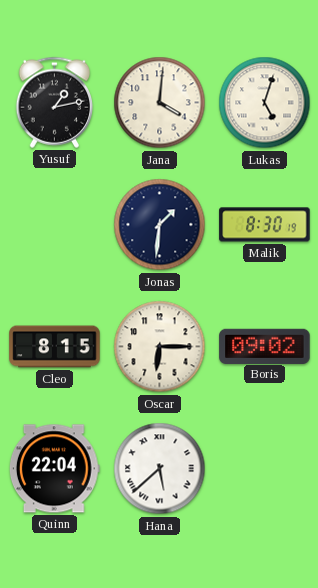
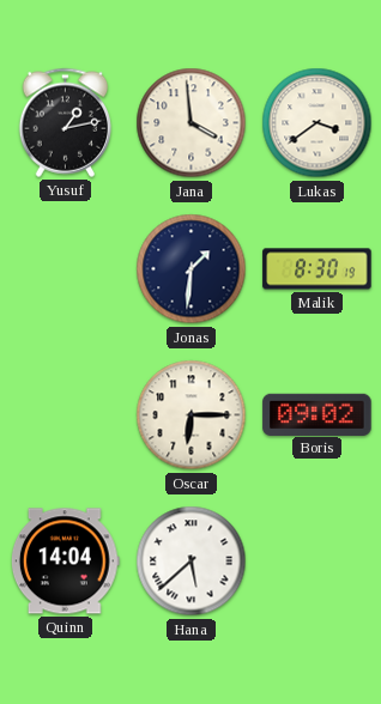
Jana: 4:01 -> 3:59 (192, 123)
Lukas: 5:03 -> 3:39 (317, 123)
Cleo: 8:15 -> none (55, 347)
Quinn: 22:04 -> 14:04 (65, 562)
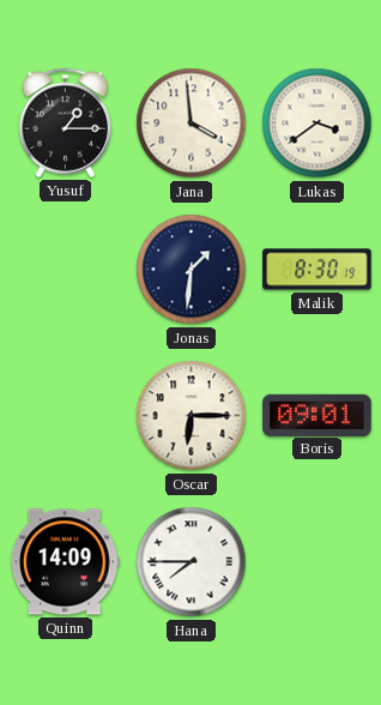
Yusuf: 1:13 -> 1:15 (66, 122)
Boris: 09:02 -> 09:01 (317, 415)
Quinn: 14:04 -> 14:09 (65, 562)
Hana: 5:38 -> 7:45 (192, 562)
